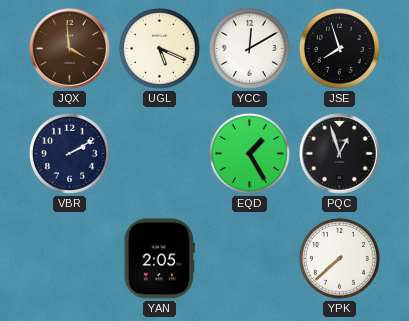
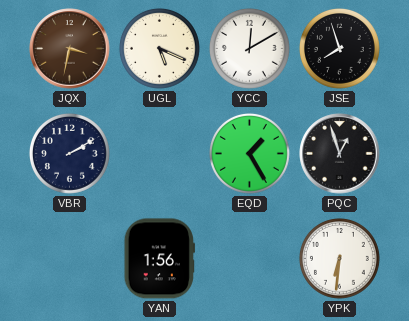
JQX: 3:59 -> 3:32 (70, 49)
YAN: 2:05 -> 1:56 (159, 259)
YPK: 7:38 -> 6:31 (339, 258)
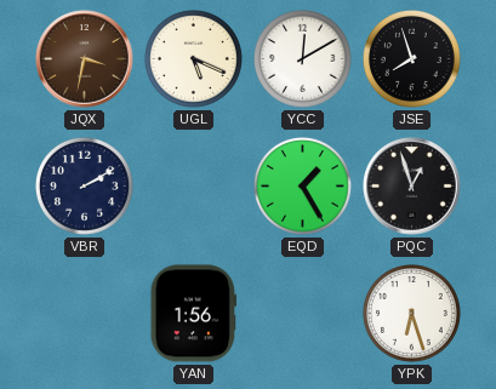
YPK: 6:31 -> 6:27 (411, 313)
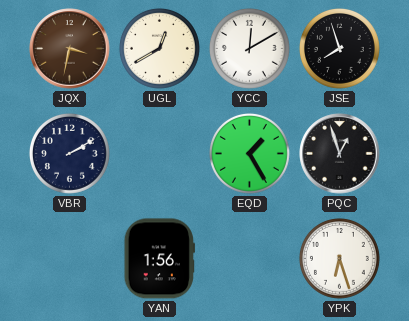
UGL: 5:19 -> 12:40 (159, 48)
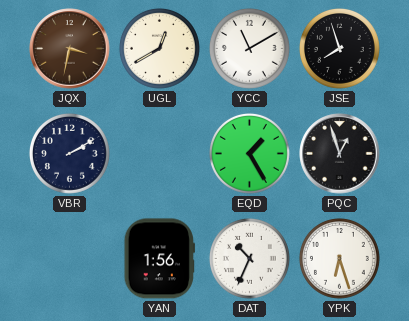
YCC: 12:10 -> 11:10 (249, 48)
DAT: none -> 10:34 (249, 258)
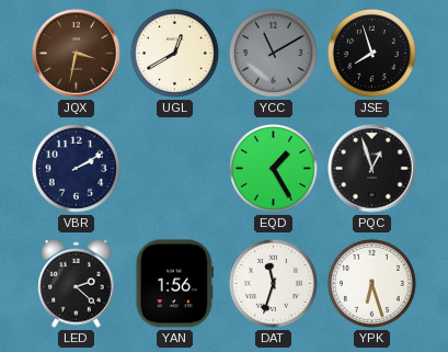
YCC dial: white -> grey (273, 53)
LED: none -> 2:22 (77, 283)
DAT: 10:34 -> 11:33 (273, 283)
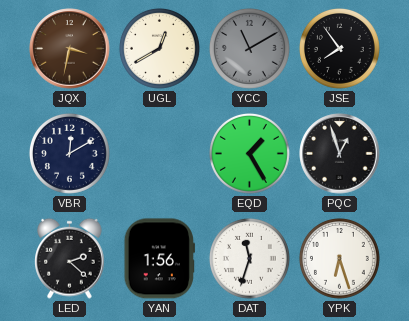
JSE: 7:57 -> 7:54 (339, 48)
VBR: 2:10 -> 12:10 (69, 153)
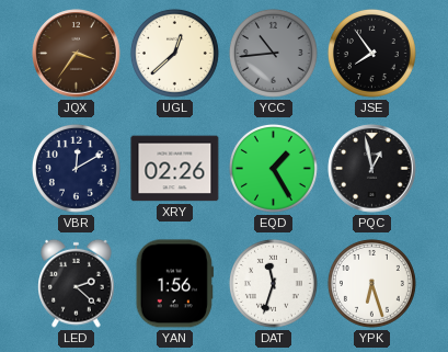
JQX: 3:32 -> 3:36 (77, 54)
UGL: 12:40 -> 12:38 (174, 53)
YCC: 11:10 -> 10:44 (273, 53)
XRY: none -> 02:26 (175, 169)
PQC: 12:57 -> 12:58 (372, 169)
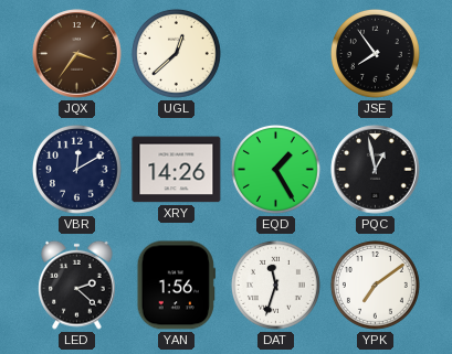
YCC: 10:44 -> none (273, 53)
XRY: 02:26 -> 14:26 (177, 170)
YPK: 6:27 -> 7:09 (375, 285)
